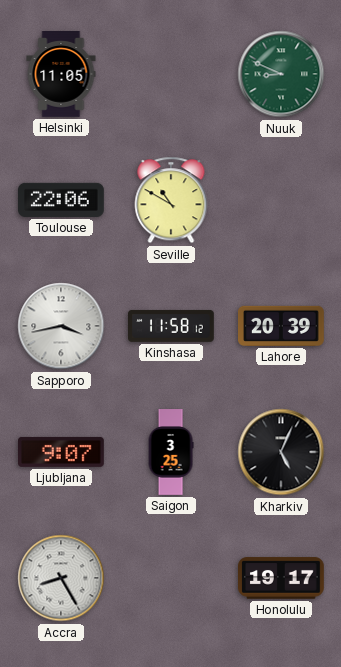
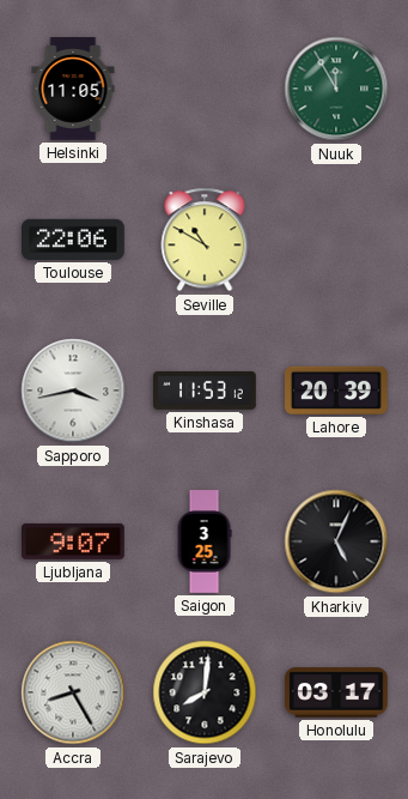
Nuuk: 8:49 -> 11:55 (336, 89)
Kinshasa: 11:58 -> 11:53 (206, 391)
Sarajevo: none -> 8:01 (205, 692)
Honolulu: 19:17 -> 03:17 (337, 692)
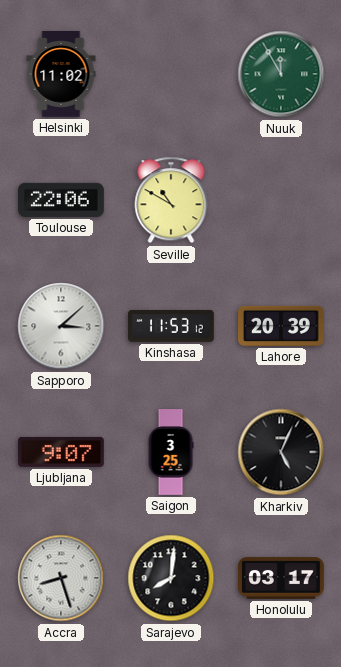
Helsinki: 11:05 -> 11:02 (61, 75)
Sapporo: 3:43 -> 3:08 (61, 326)
Accra: 8:25 -> 8:27 (61, 578)
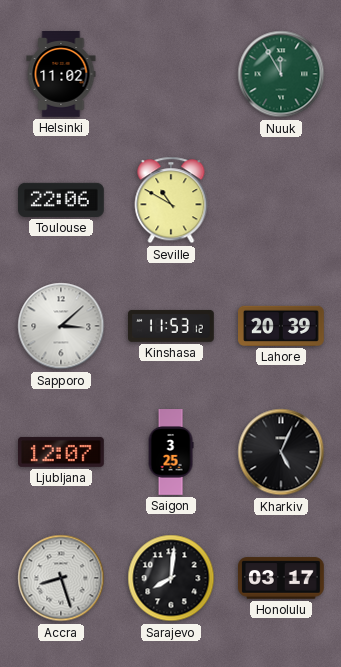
Ljubljana: 9:07 -> 12:07 (62, 452)
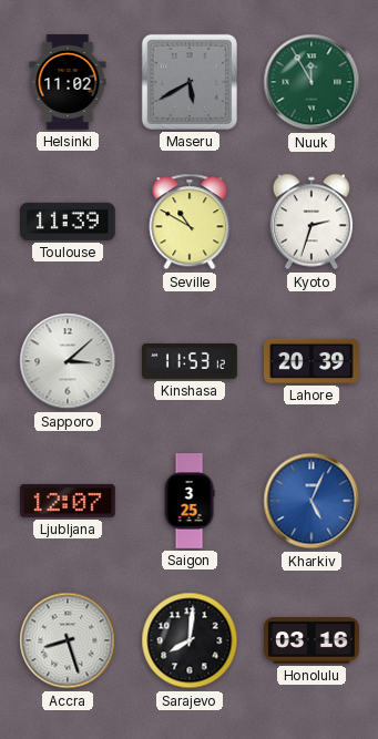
Maseru: none -> 5:40 (190, 82)
Toulouse: 22:06 -> 11:39 (69, 222)
Kyoto: none -> 2:33 (310, 222)
Kharkiv dial: black -> blue (311, 501)
Honolulu: 03:17 -> 03:16 (313, 640)
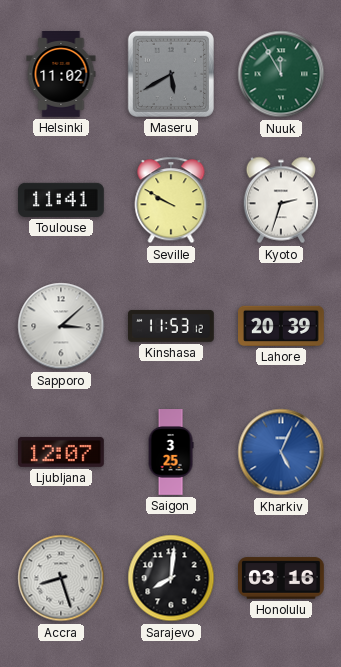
Toulouse: 11:39 -> 11:41 (62, 200)
Seville: 10:50 -> 9:50 (171, 200)
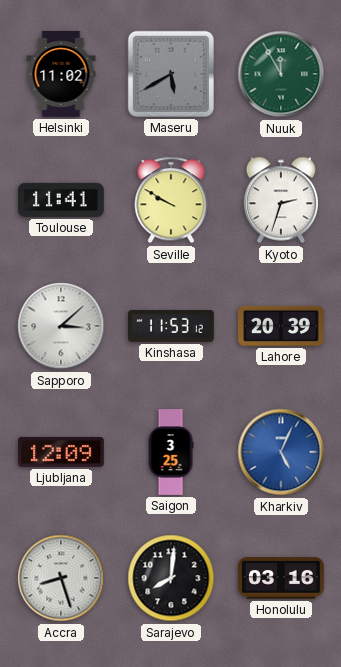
Ljubljana: 12:07 -> 12:09 (62, 452)
